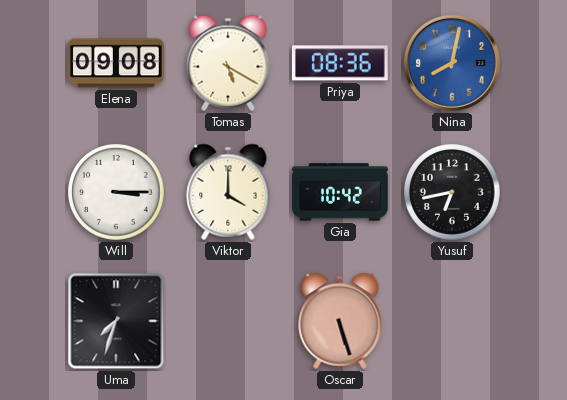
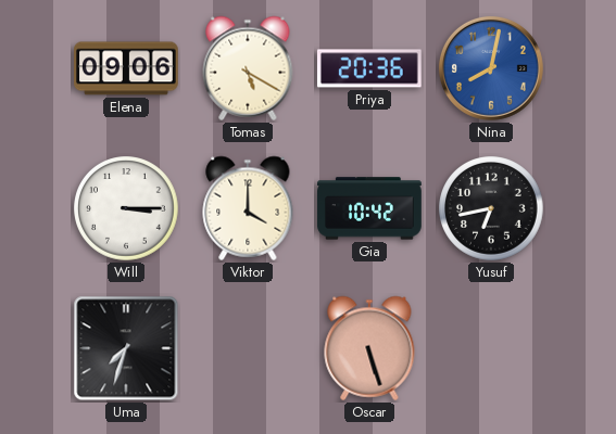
Elena: 09:08 -> 09:06 (127, 68)
Priya: 08:36 -> 20:36 (369, 68)
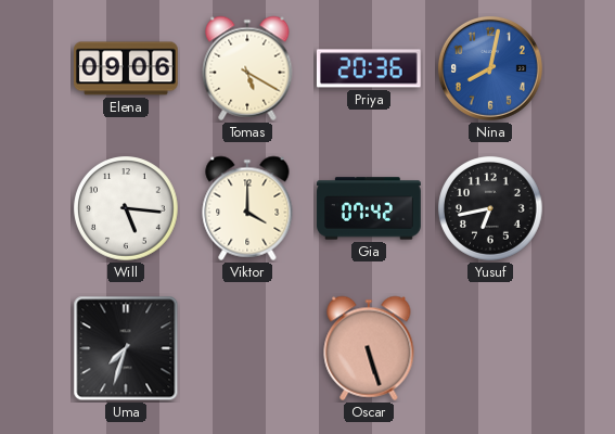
Will: 3:15 -> 5:16 (126, 208)
Gia: 10:42 -> 07:42 (369, 208)
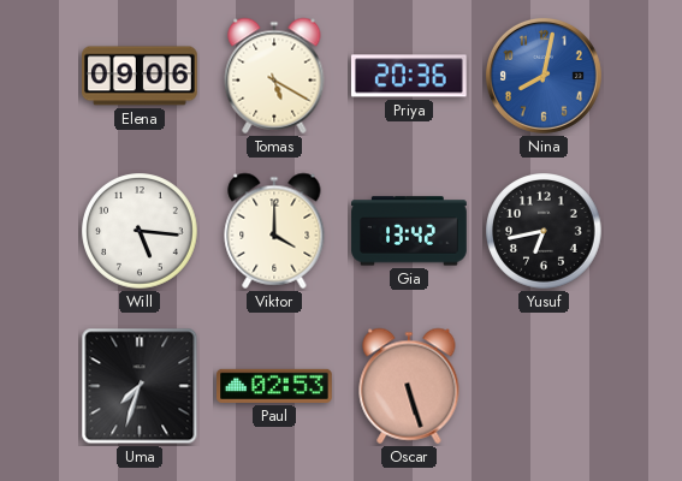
Gia: 07:42 -> 13:42 (409, 231)
Paul: none -> 02:53 (275, 386)
